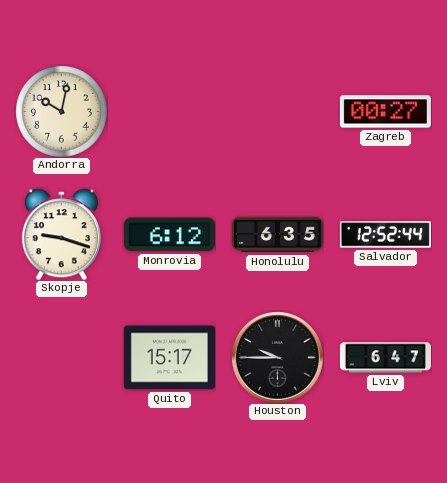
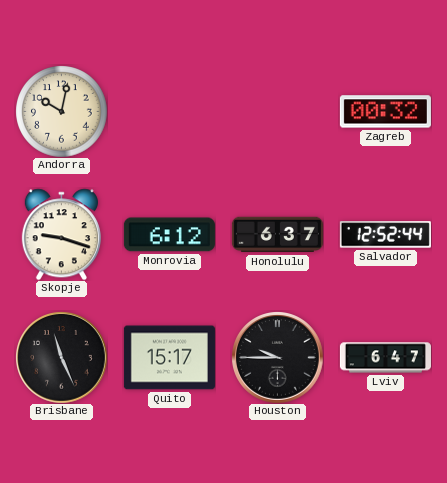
Zagreb: 00:27 -> 00:32 (385, 112)
Honolulu: 6:35 -> 6:37 (277, 235)
Brisbane: none -> 11:26 (62, 358)
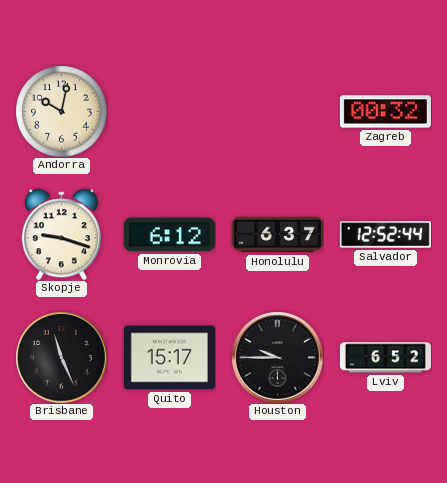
Lviv: 6:47 -> 6:52 (385, 358)
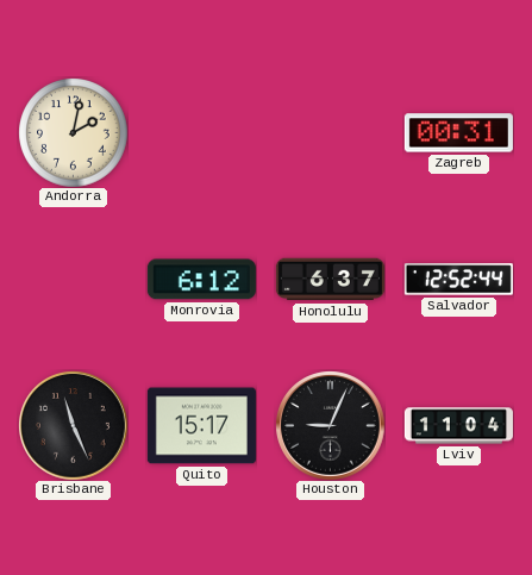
Andorra: 10:02 -> 2:02 (73, 132)
Zagreb: 00:32 -> 00:31 (458, 133)
Skopje: 9:18 -> none (61, 234)
Houston: 9:45 -> 9:04 (331, 426)
Lviv: 6:52 -> 11:04 (458, 426)
